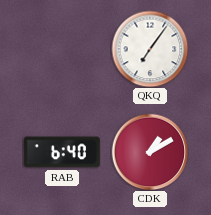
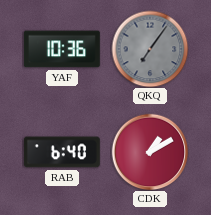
YAF: none -> 10:36 (62, 49)
QKQ dial: white -> grey (150, 49)
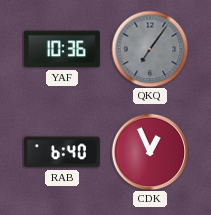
CDK: 1:10 -> 12:56 (150, 152)
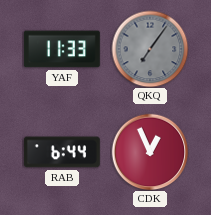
YAF: 10:36 -> 11:33 (62, 49)
RAB: 6:40 -> 6:44 (62, 152)
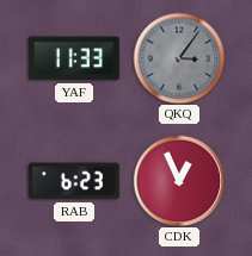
QKQ: 7:06 -> 3:06 (179, 58)
RAB: 6:44 -> 6:23 (74, 181)
